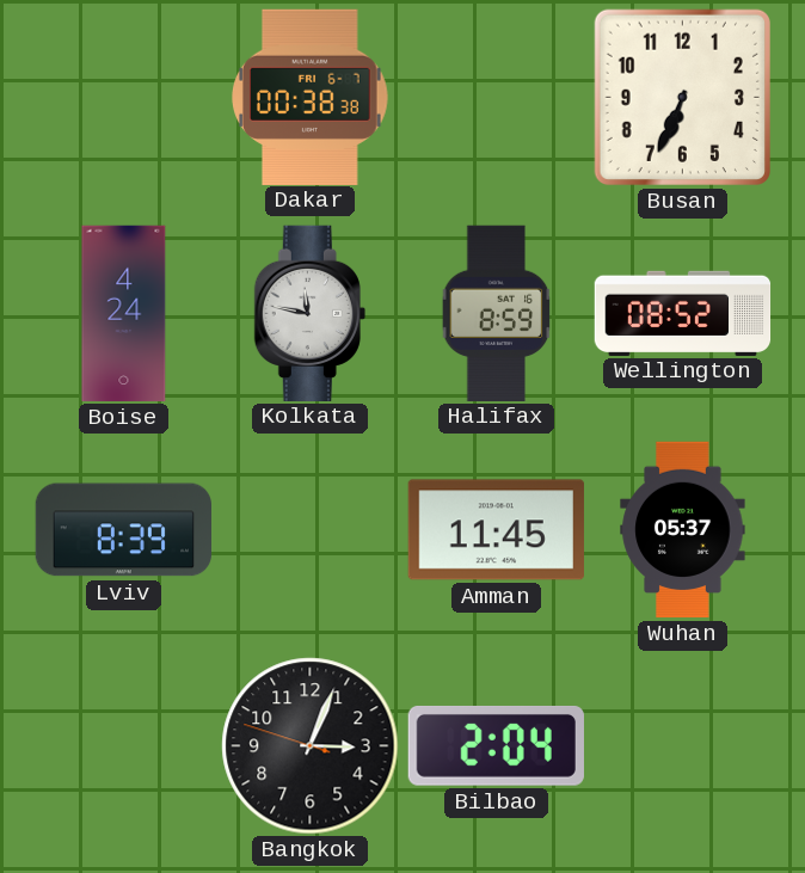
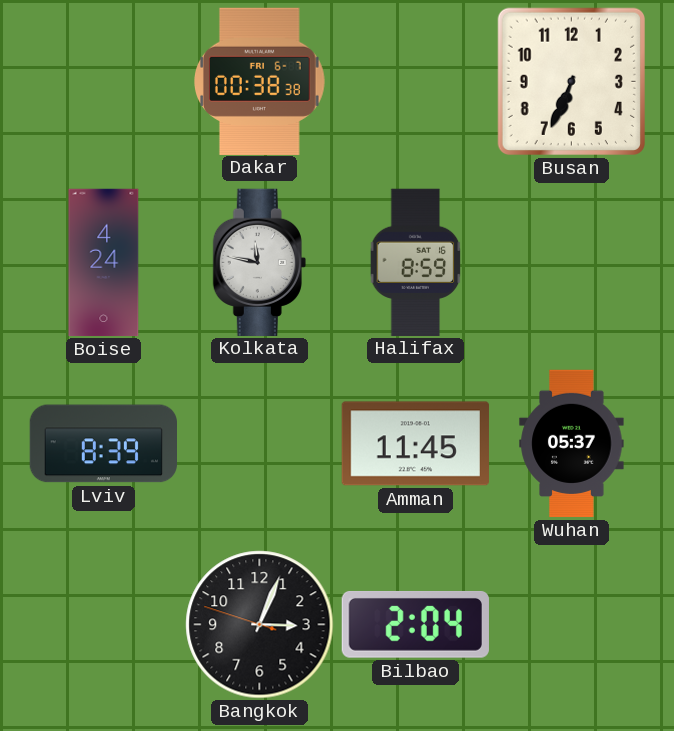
Wellington: 08:52 -> none (683, 313)
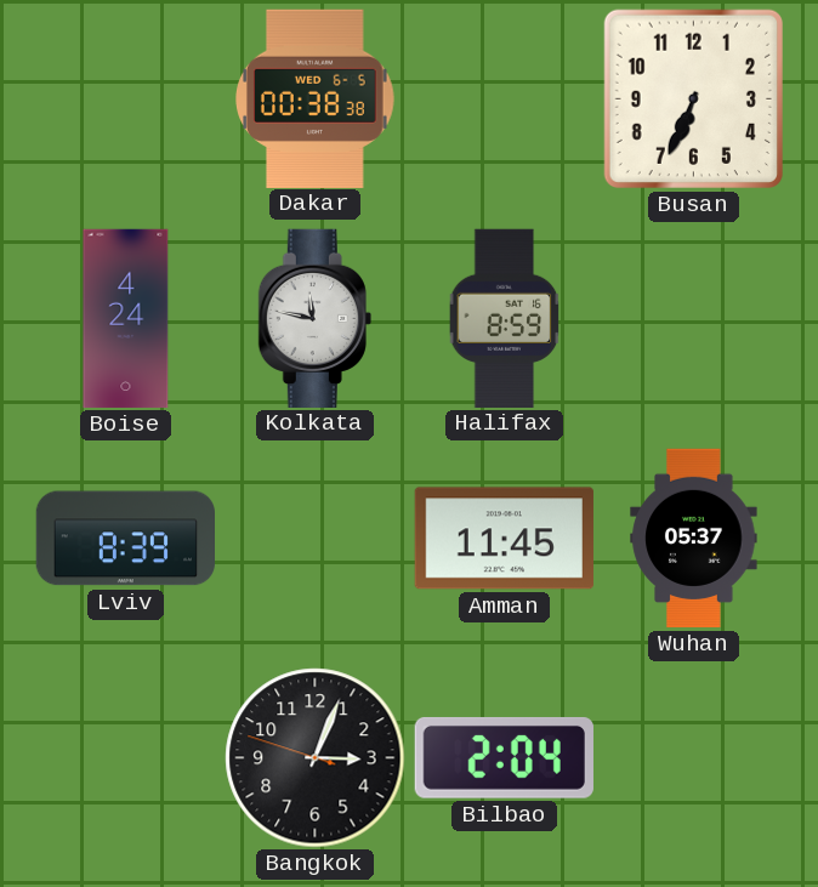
Dakar date: FRI 6-7 -> WED 6-5 (316, 98)
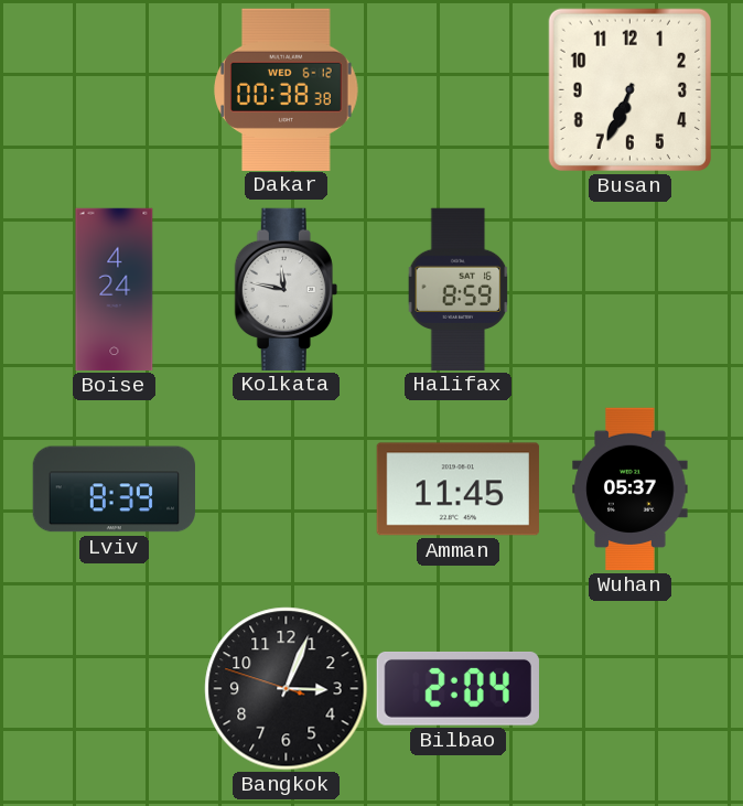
Dakar date: WED 6-5 -> WED 6-12 (287, 89)
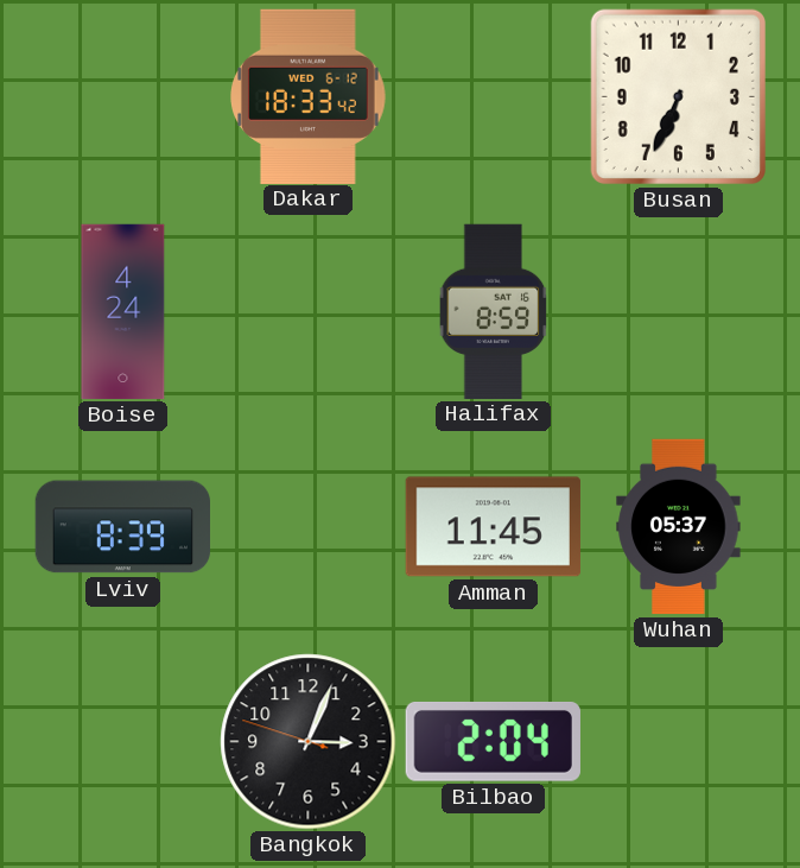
Dakar: 00:38 -> 18:33 (309, 96)
Kolkata: 11:47 -> none (286, 289)
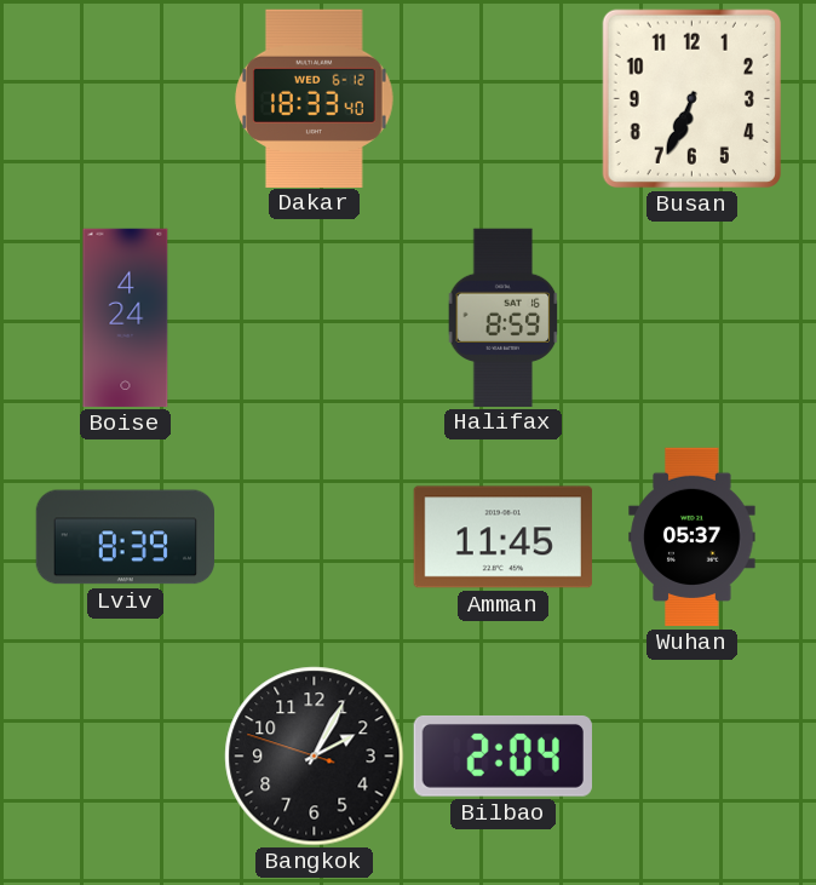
Dakar: 18:33:42 -> 18:33:40 (315, 98)
Bangkok: 3:03 -> 2:04 (315, 757)
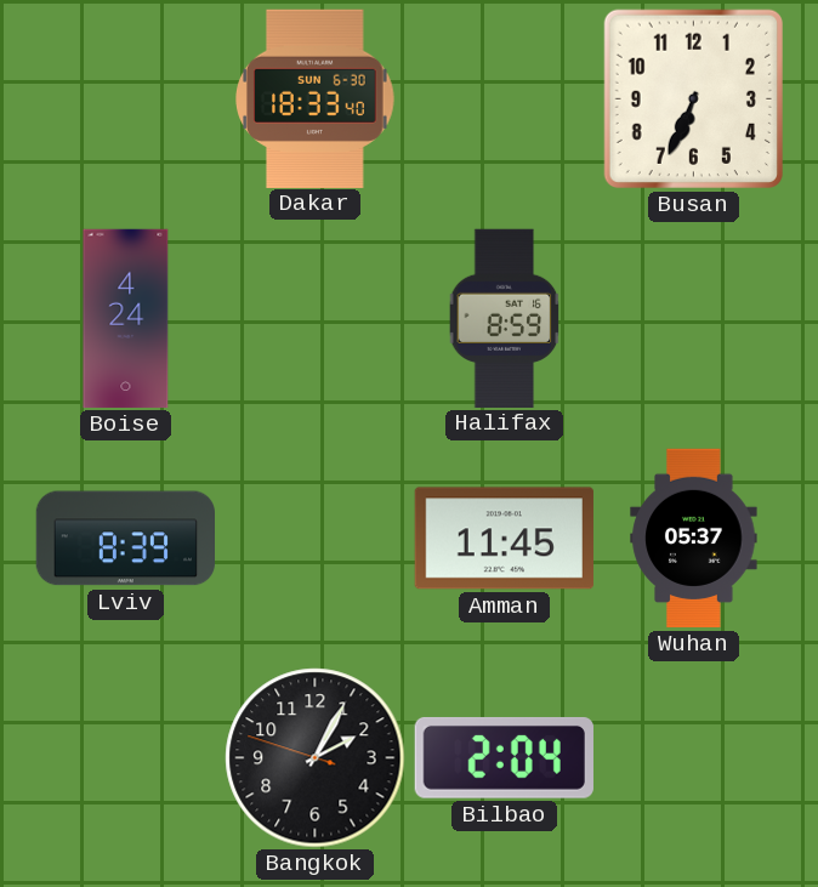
Dakar date: WED 6-12 -> SUN 6-30 (316, 98)
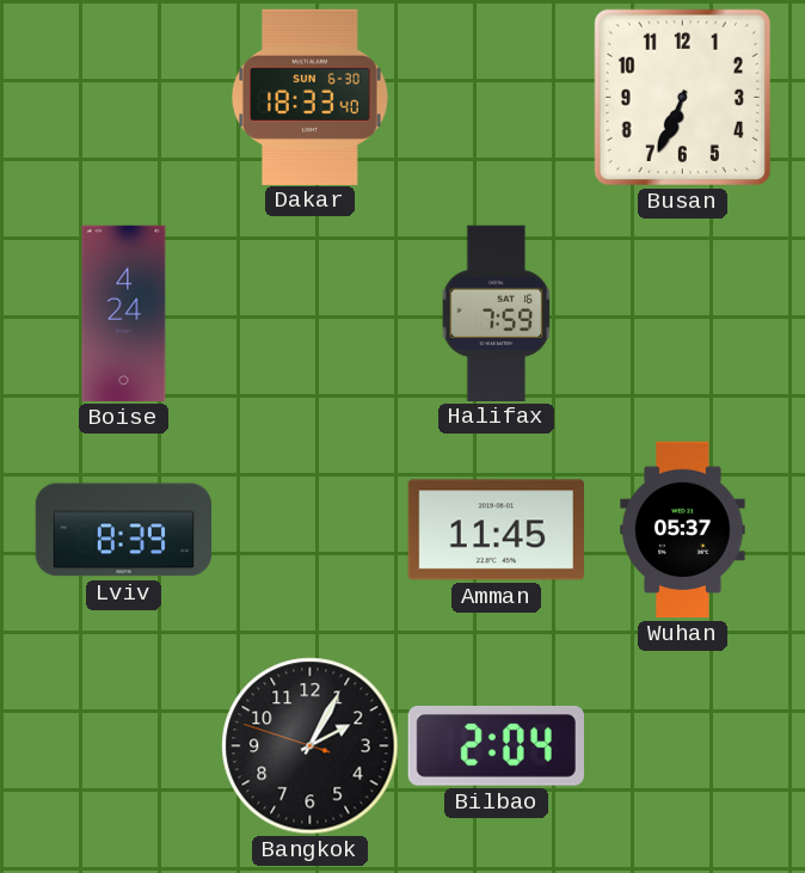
Halifax: 8:59 -> 7:59 (497, 313)
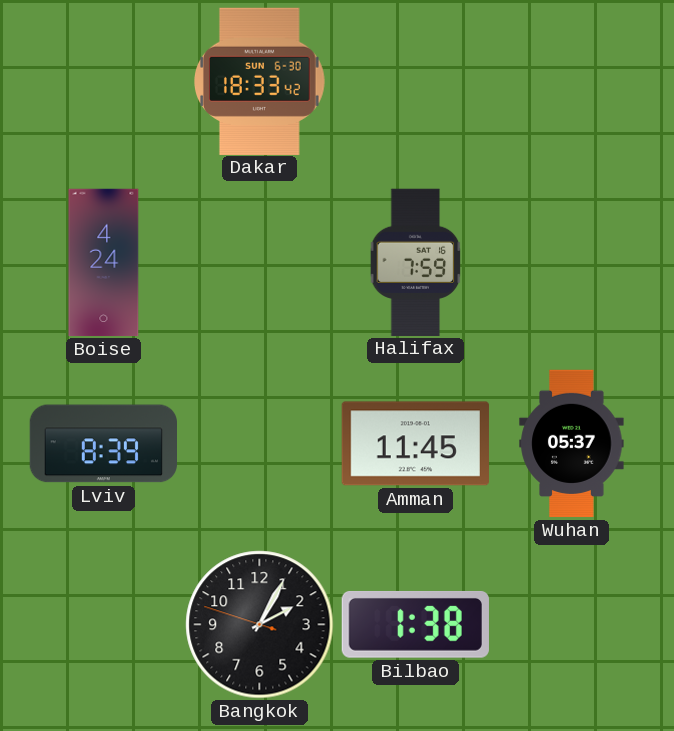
Dakar: 18:33:40 -> 18:33:42 (260, 81)
Busan: 6:34 -> none (682, 97)
Bilbao: 2:04 -> 1:38 (415, 624)
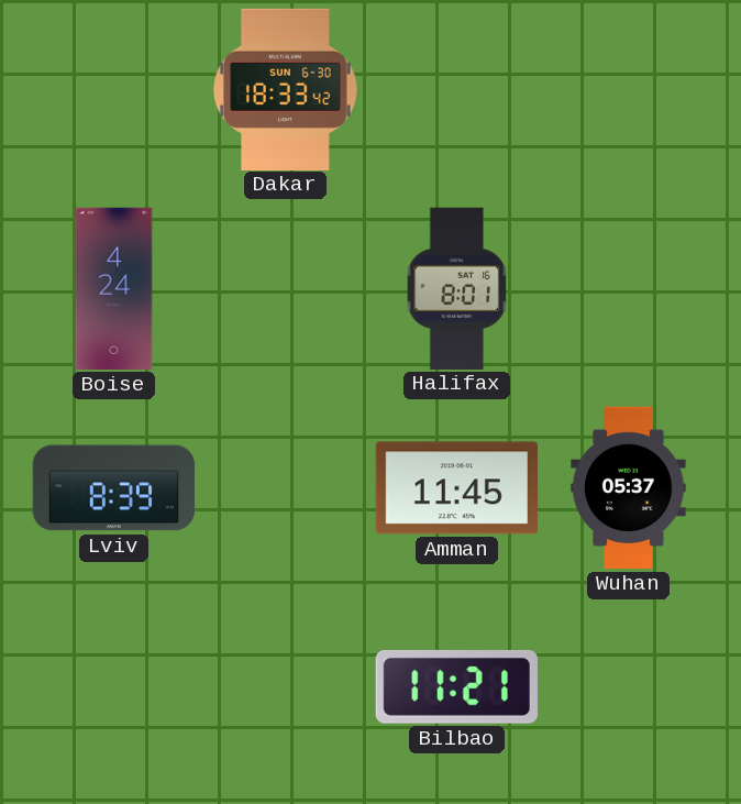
Halifax: 7:59 -> 8:01 (457, 288)
Bangkok: 2:04 -> none (260, 625)
Bilbao: 1:38 -> 11:21 (456, 686)
